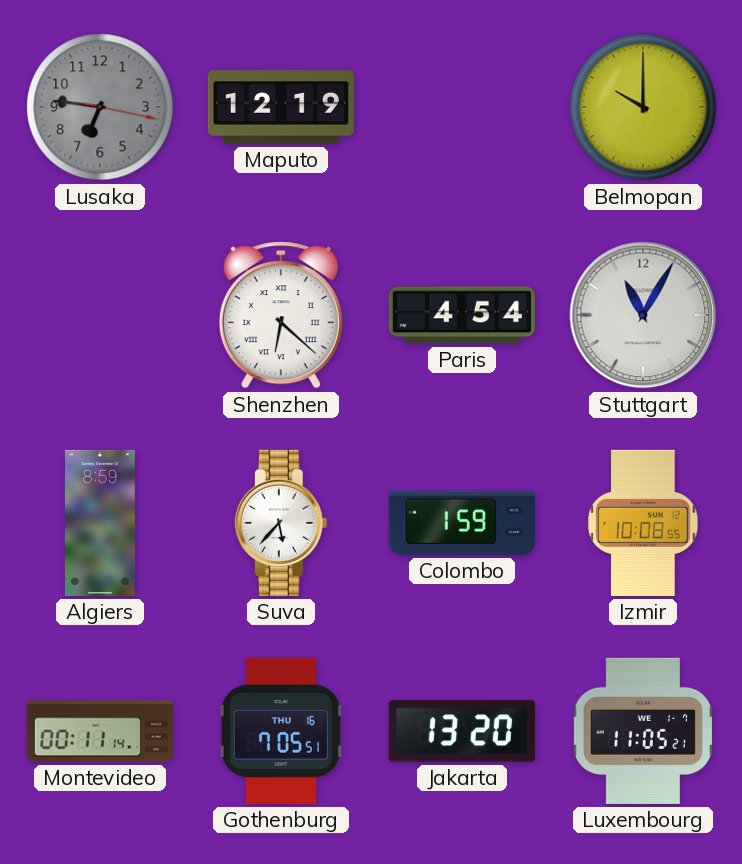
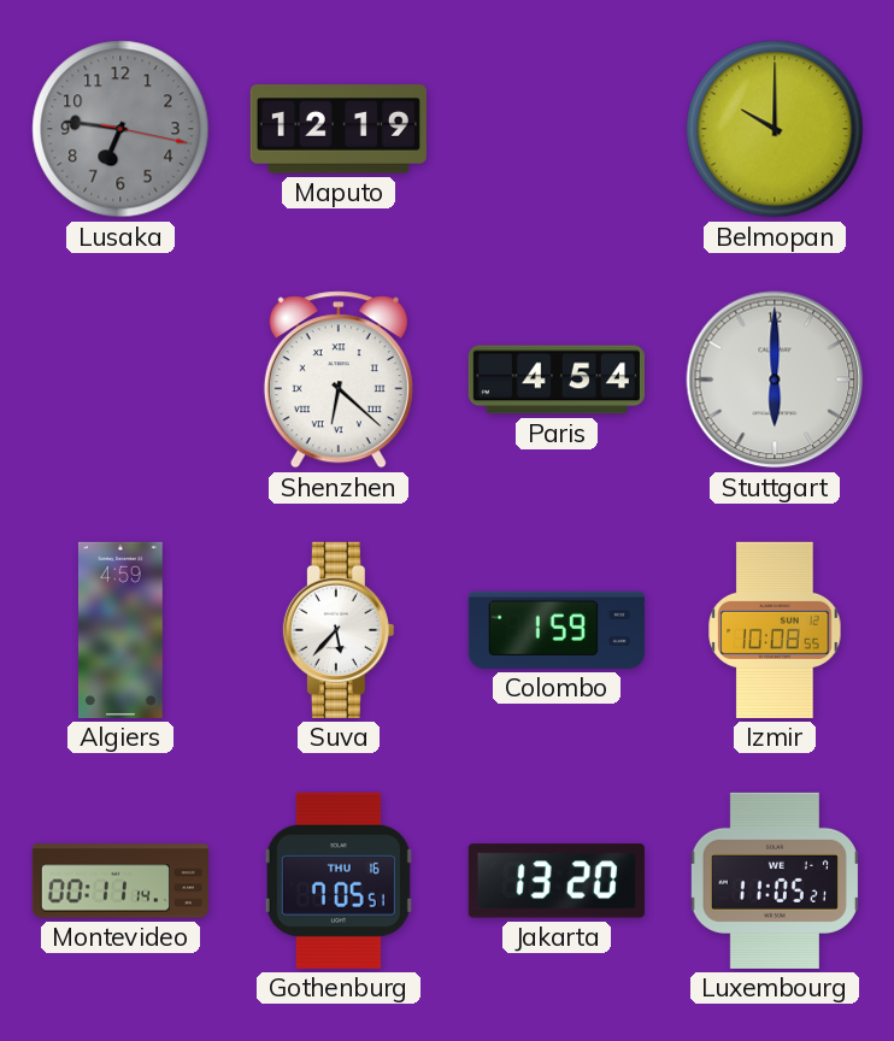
Stuttgart: 11:05 -> 6:00 (775, 380)
Algiers: 8:59 -> 4:59 (120, 630)
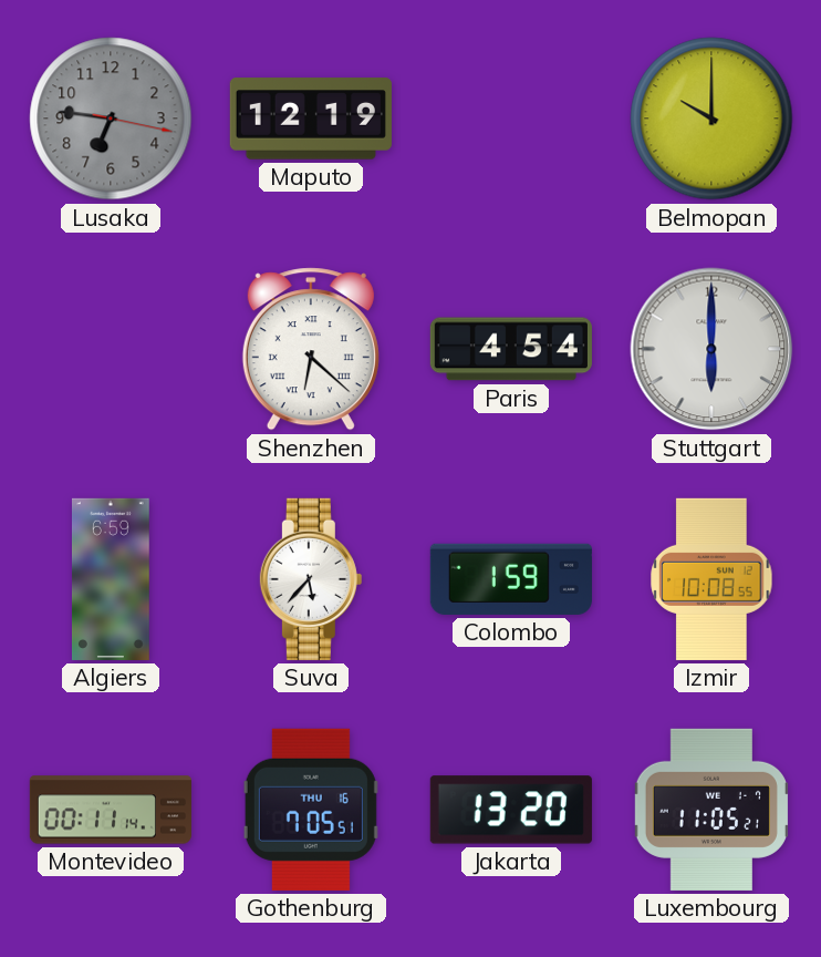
Algiers: 4:59 -> 6:59 (111, 579)
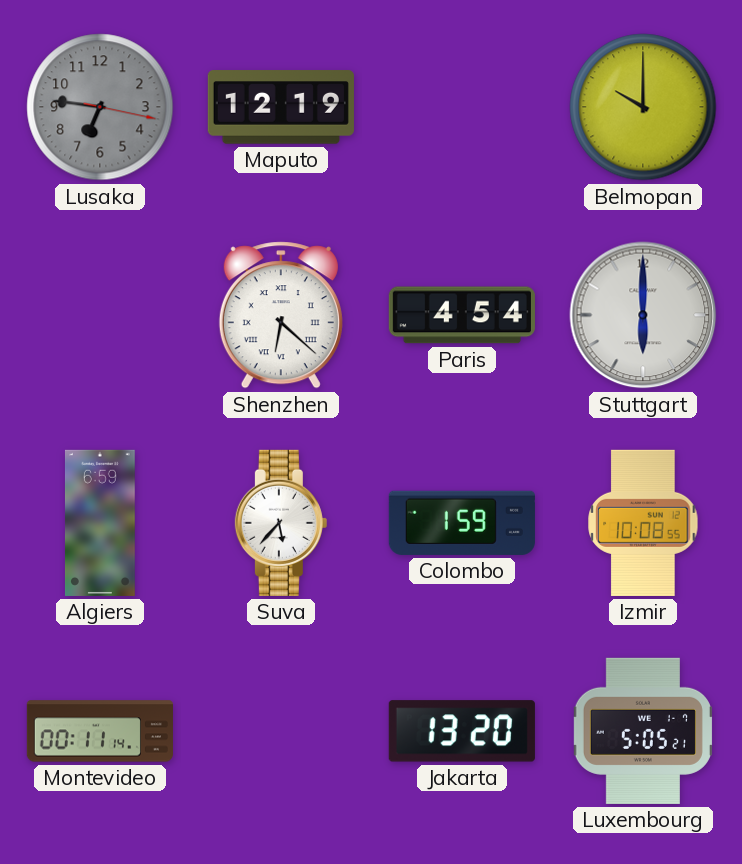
Gothenburg: 7:05 -> none (311, 810)
Luxembourg: 11:05 -> 5:05 (643, 731)
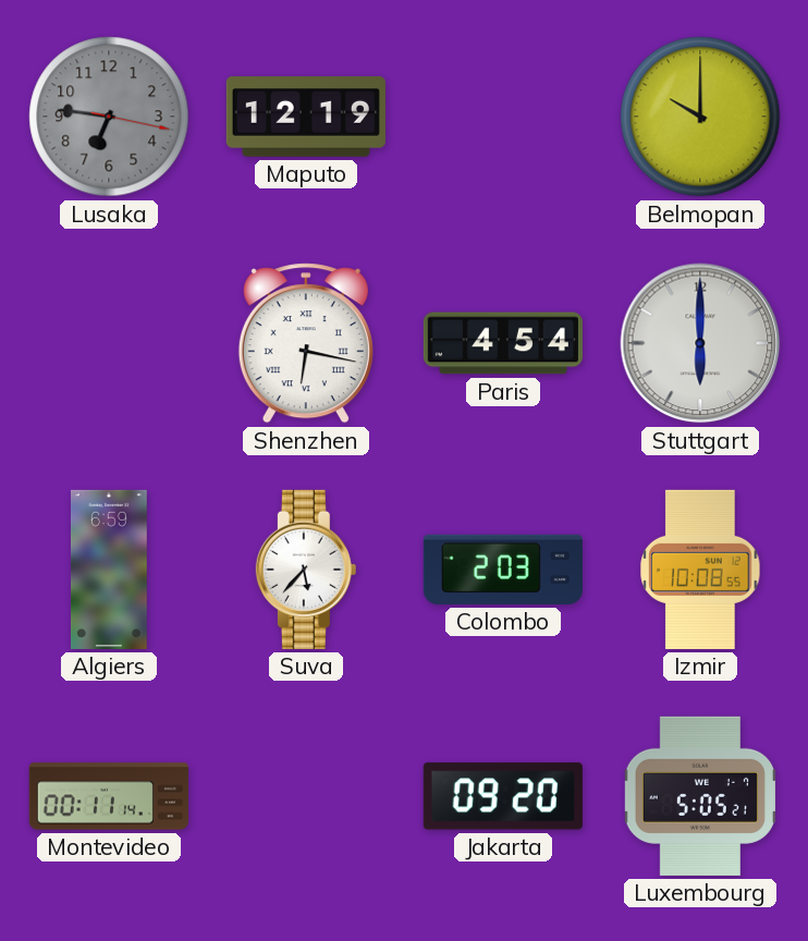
Shenzhen: 6:22 -> 6:17 (306, 343)
Colombo: 1:59 -> 2:03 (503, 570)
Jakarta: 13:20 -> 09:20 (503, 796)
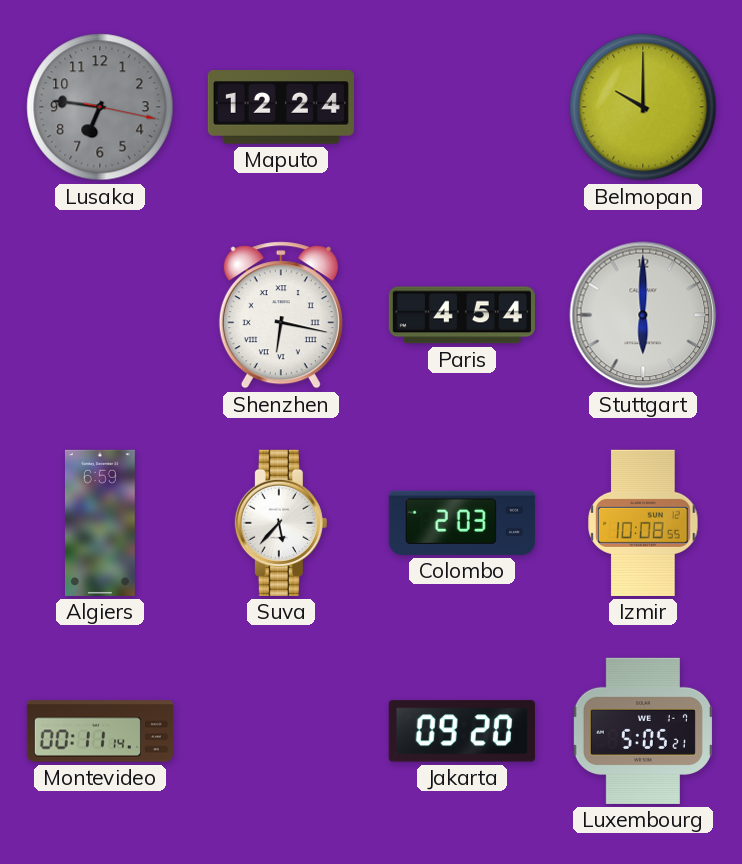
Maputo: 12:19 -> 12:24 (281, 107)
